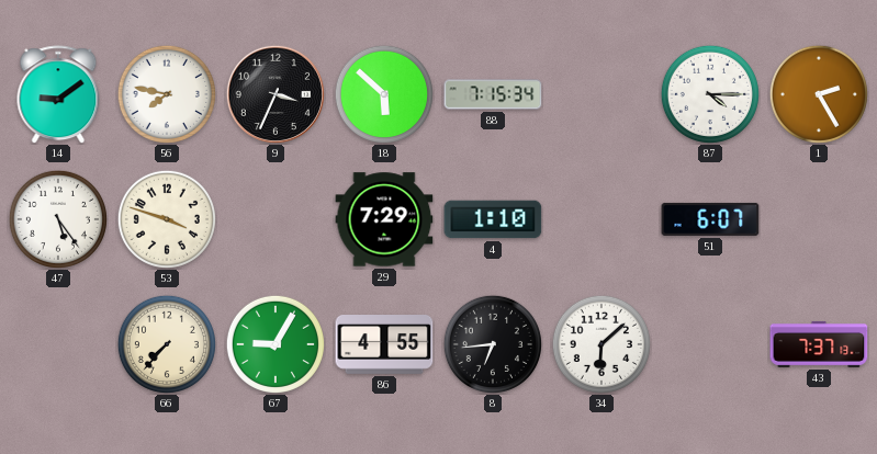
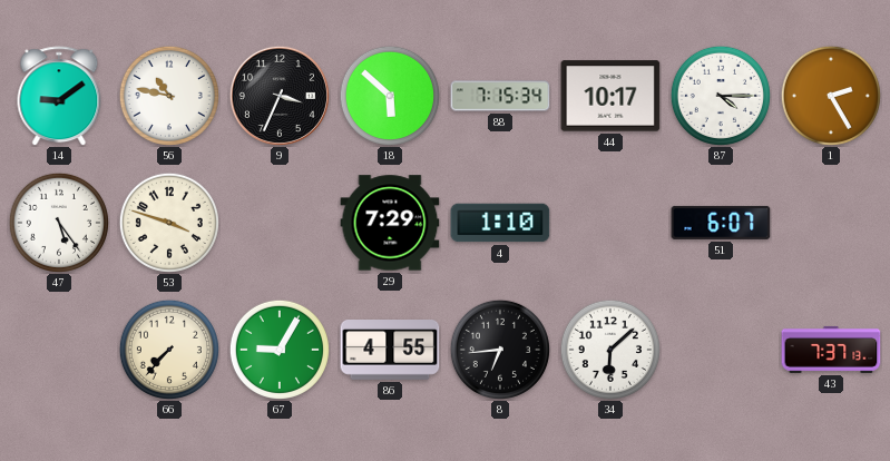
56: 7:47 -> 10:47 (169, 96)
44: none -> 10:17 (610, 96)
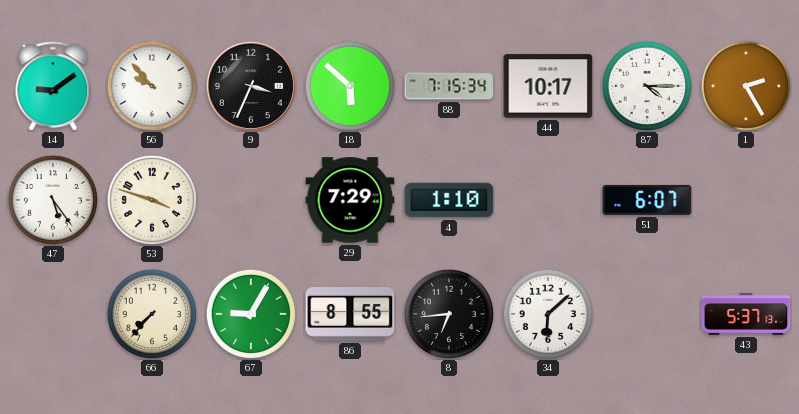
56: 10:47 -> 9:53 (152, 86)
86: 4:55 -> 8:55 (350, 315)
43: 7:37 -> 5:37 (746, 314)
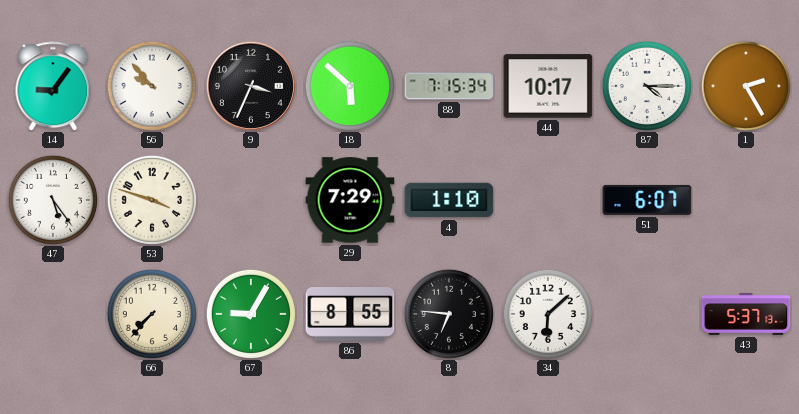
14: 9:09 -> 9:06 (53, 86)
8: 6:44 -> 6:46 (449, 314)
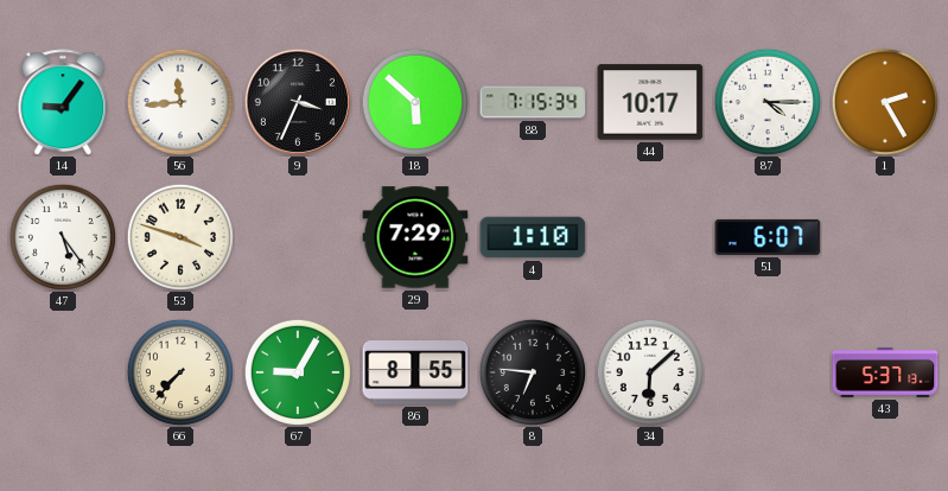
56: 9:53 -> 11:44 (180, 102)
